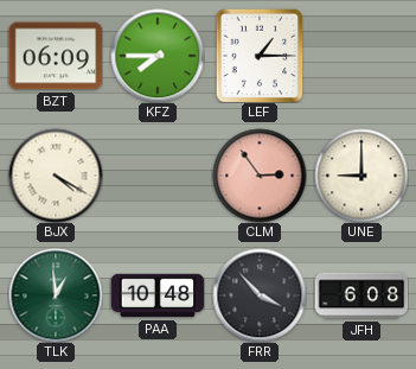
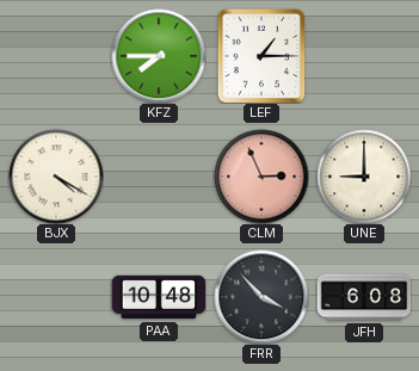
BZT: 06:09 -> none (56, 56)
CLM: 2:54 -> 2:56 (261, 177)
TLK: 12:59 -> none (56, 295)
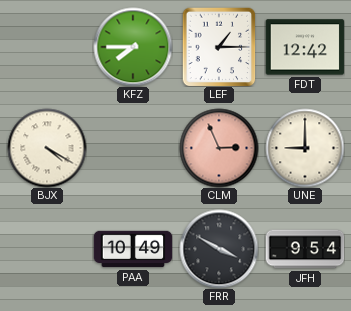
FDT: none -> 12:42 (305, 47)
PAA: 10:48 -> 10:49 (133, 249)
FRR: 3:53 -> 3:50 (219, 249)
JFH: 6:08 -> 9:54 (305, 249)
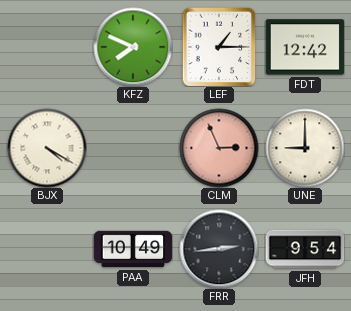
KFZ: 7:45 -> 7:49 (133, 47)
FRR: 3:50 -> 2:44 (219, 249)
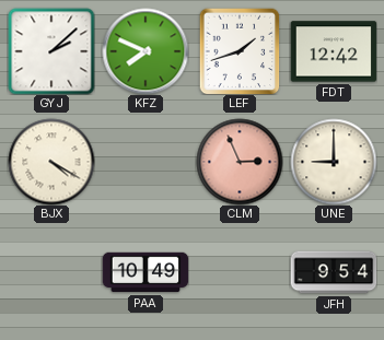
GYJ: none -> 2:08 (51, 51)
LEF: 1:15 -> 1:42 (240, 51)
FRR: 2:44 -> none (219, 249)
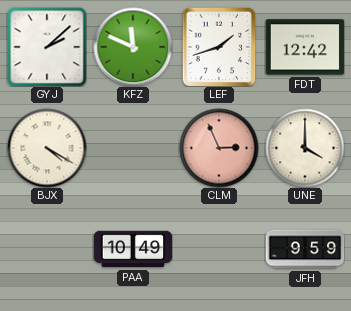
KFZ: 7:49 -> 11:49 (133, 47)
UNE: 9:00 -> 4:00 (305, 148)
JFH: 9:54 -> 9:59 (305, 249)
